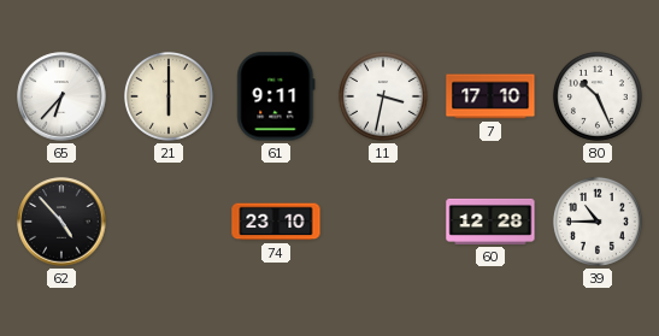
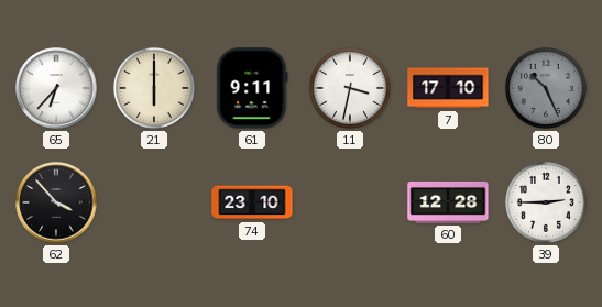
80 dial: white -> grey (546, 88)
62: 4:53 -> 3:53 (56, 202)
39: 10:45 -> 2:45 (546, 202)
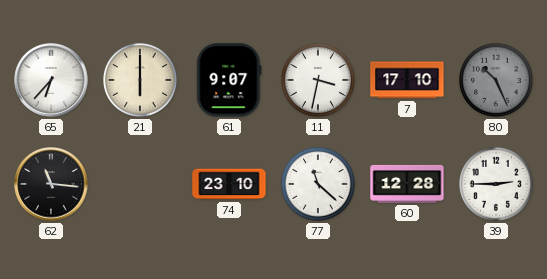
61: 9:11 -> 9:07 (229, 80)
62: 3:53 -> 11:16 (51, 184)
77: none -> 11:22 (318, 184)
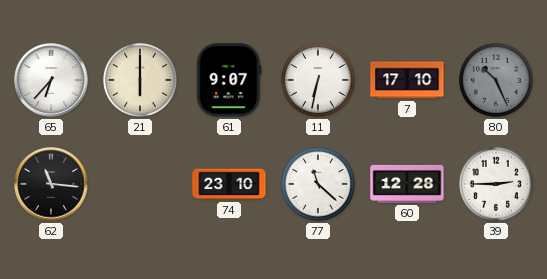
11: 3:32 -> 6:32 (318, 80)
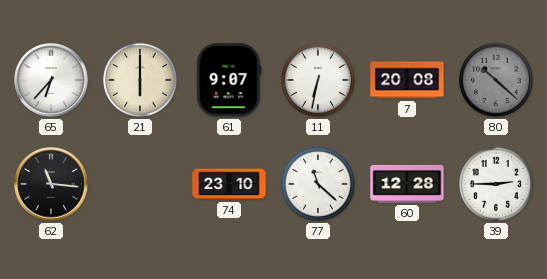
7: 17:10 -> 20:08 (407, 80)
80: 10:26 -> 10:22 (496, 80)
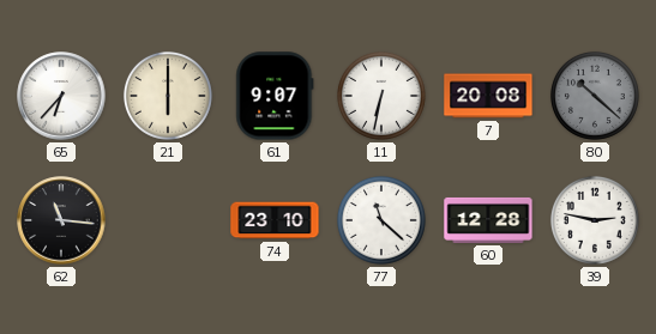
39: 2:45 -> 2:47 (595, 220)
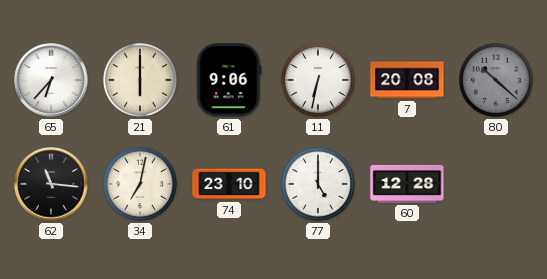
61: 9:07 -> 9:06 (229, 80)
34: none -> 7:02 (140, 184)
77: 11:22 -> 5:00 (318, 184)
39: 2:47 -> none (595, 220)
